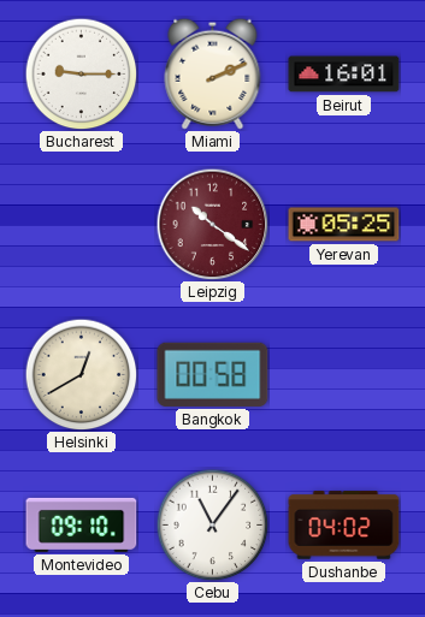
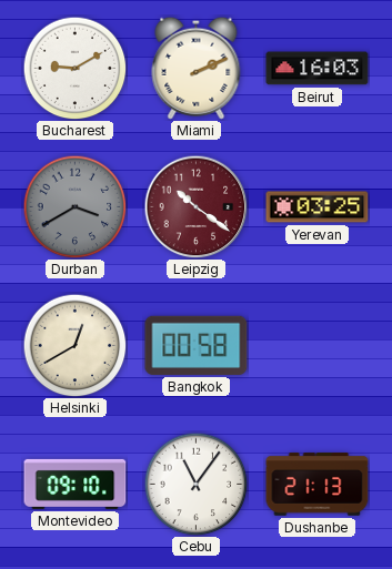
Bucharest: 9:15 -> 9:10 (74, 68)
Beirut: 16:01 -> 16:03 (318, 69)
Durban: none -> 3:40 (74, 206)
Yerevan: 05:25 -> 03:25 (318, 207)
Dushanbe: 04:02 -> 21:13 (318, 485)
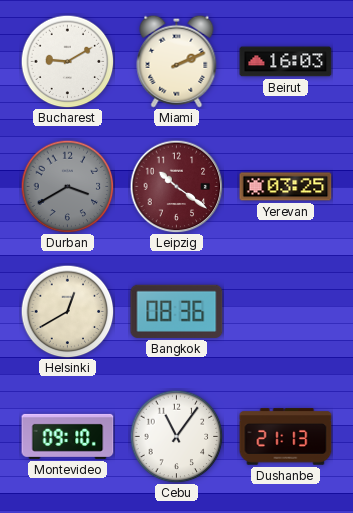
Bangkok: 00:58 -> 08:36 (177, 311)
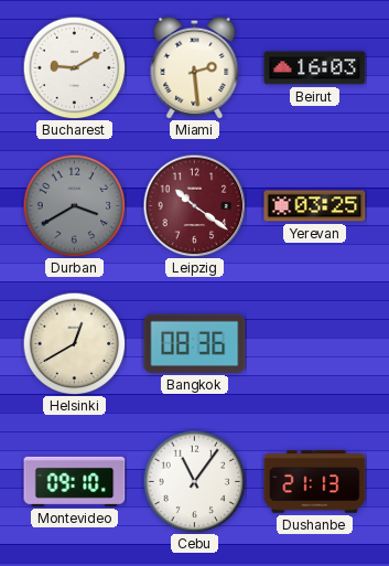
Miami: 2:11 -> 2:29 (195, 67)
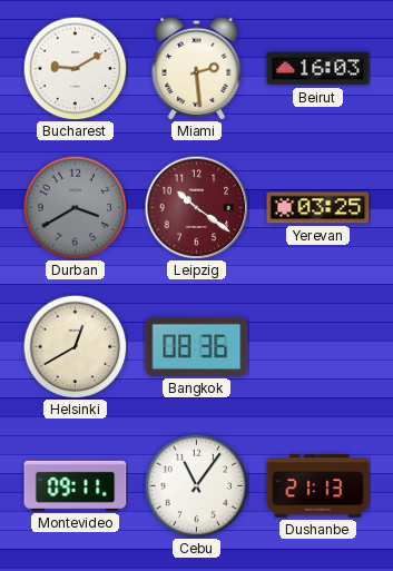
Montevideo: 09:10 -> 09:11 (76, 485)
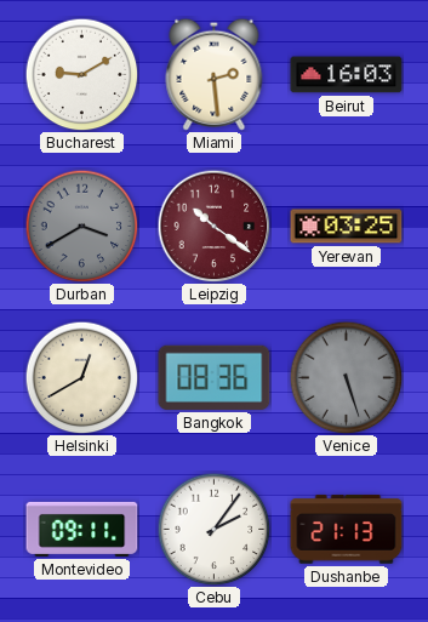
Venice: none -> 5:27 (346, 377)
Cebu: 11:06 -> 2:06 (213, 529)
